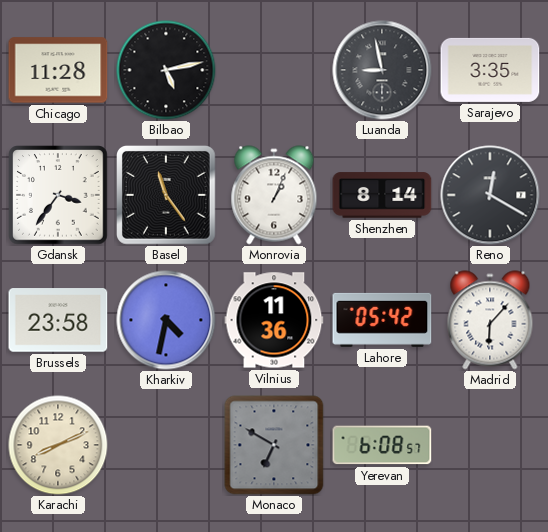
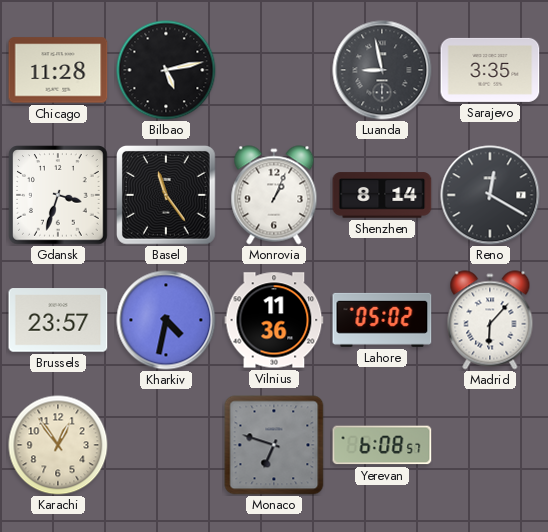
Gdansk: 3:36 -> 3:33 (58, 195)
Brussels: 23:58 -> 23:57 (58, 320)
Lahore: 05:42 -> 05:02 (382, 320)
Karachi: 8:11 -> 12:54 (58, 445)
Monaco: 6:50 -> 6:48 (274, 445)
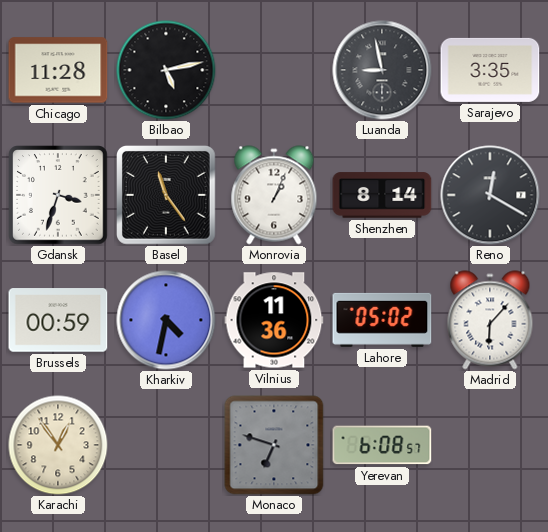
Brussels: 23:57 -> 00:59 (58, 320)
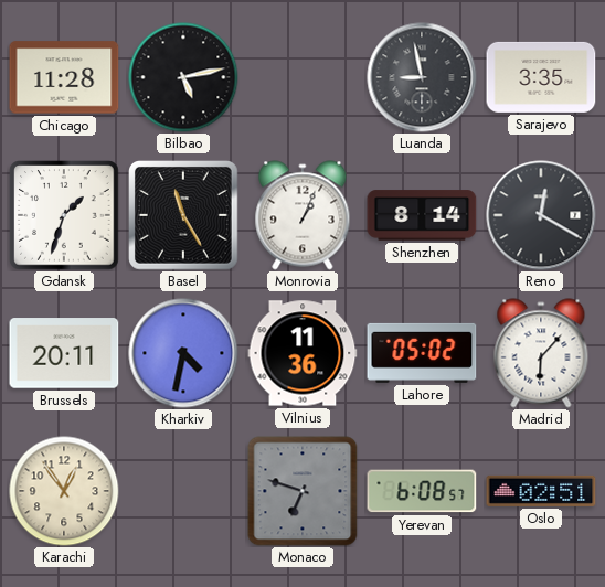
Gdansk: 3:33 -> 1:33 (64, 215)
Basel: 11:24 -> 11:25 (184, 216)
Brussels: 00:59 -> 20:11 (64, 353)
Oslo: none -> 02:51 (541, 491)
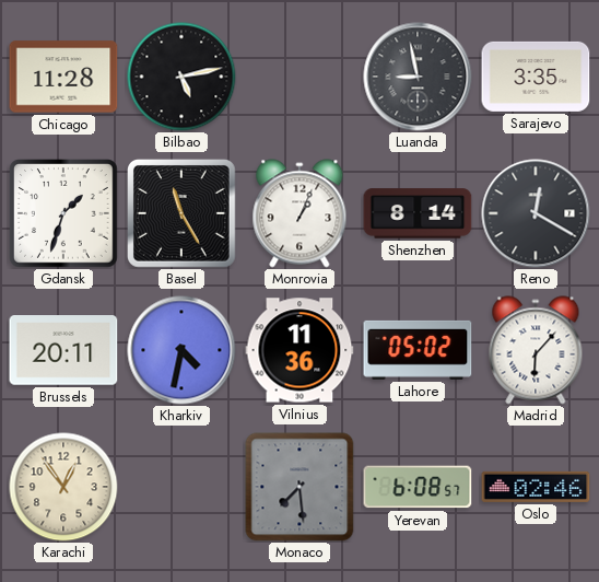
Monaco: 6:48 -> 7:29 (299, 487)
Oslo: 02:51 -> 02:46 (536, 487)
